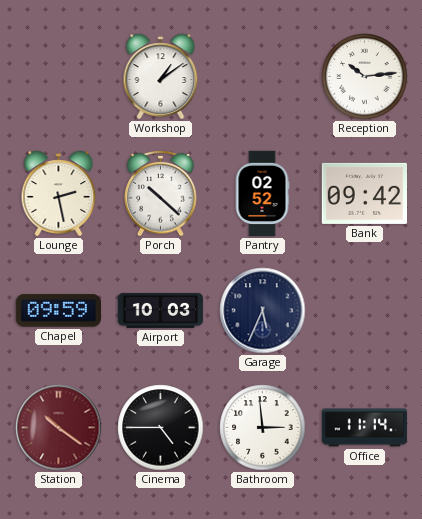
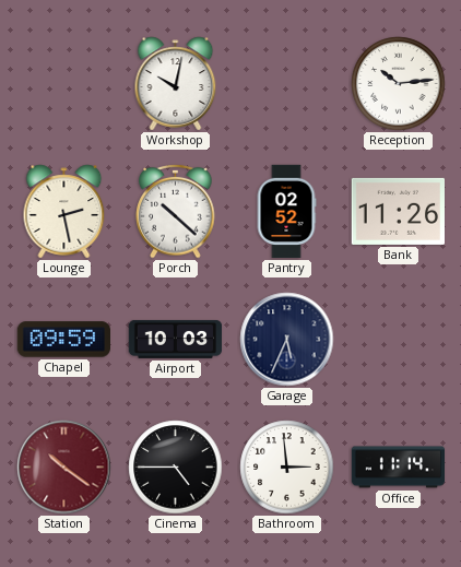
Workshop: 1:09 -> 10:02 (176, 84)
Bank: 09:42 -> 11:26 (398, 211)
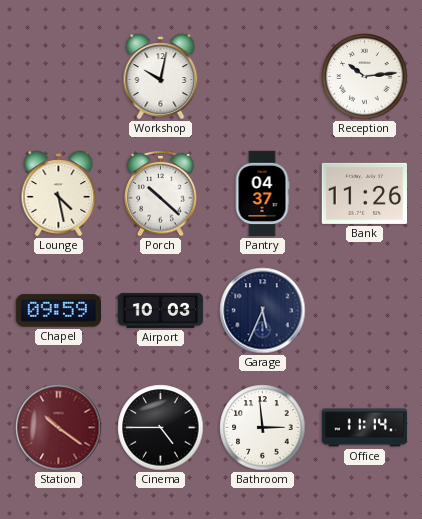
Lounge: 2:28 -> 4:28 (59, 194)
Pantry: 02:52 -> 04:37 (262, 194)
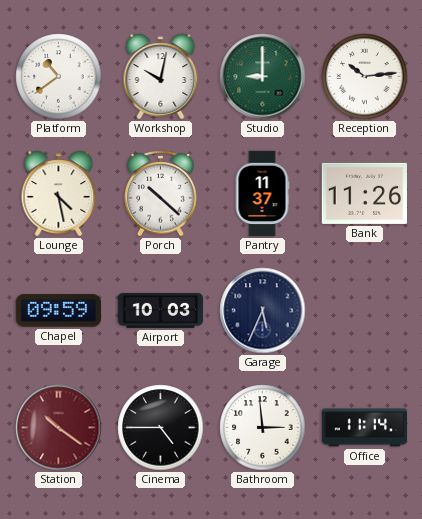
Platform: none -> 10:39 (59, 77)
Studio: none -> 9:00 (263, 77)
Pantry: 04:37 -> 11:37 (262, 194)
